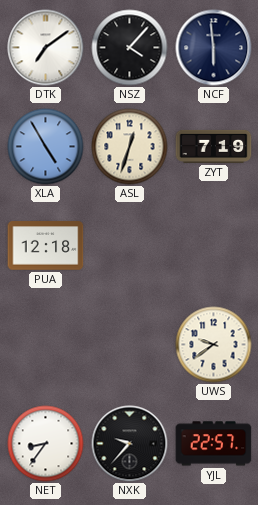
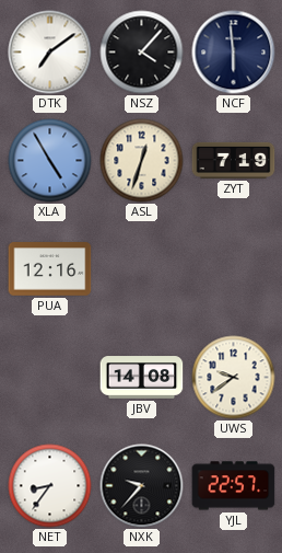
PUA: 12:18 -> 12:16 (50, 269)
JBV: none -> 14:08 (142, 378)
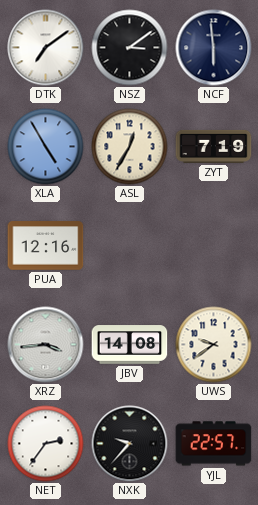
NSZ: 4:07 -> 3:09 (130, 48)
ASL: 12:33 -> 12:35 (130, 147)
XRZ: none -> 3:44 (46, 345)
NET: 8:36 -> 2:36 (46, 444)
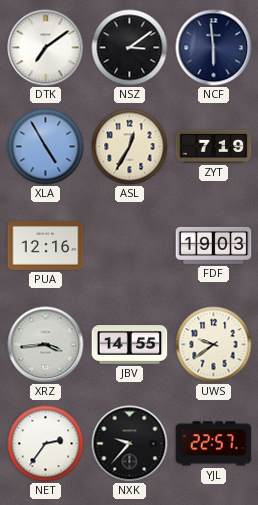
FDF: none -> 19:03 (214, 245)
JBV: 14:08 -> 14:55 (130, 345)
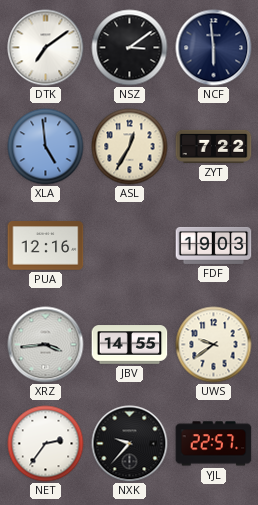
XLA: 4:55 -> 4:59 (46, 147)
ZYT: 7:19 -> 7:22 (214, 146)
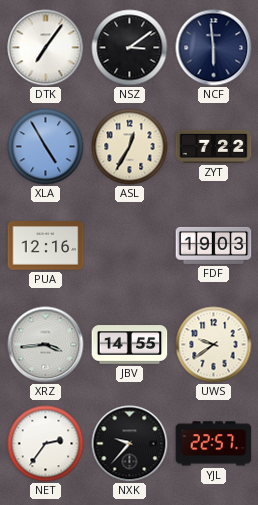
DTK: 7:09 -> 7:06 (46, 48)
XLA: 4:59 -> 4:55 (46, 147)
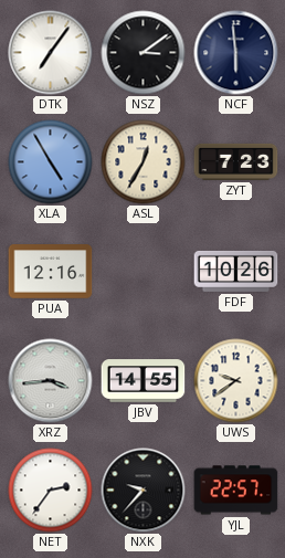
ZYT: 7:22 -> 7:23 (236, 161)
FDF: 19:03 -> 10:26 (236, 271)
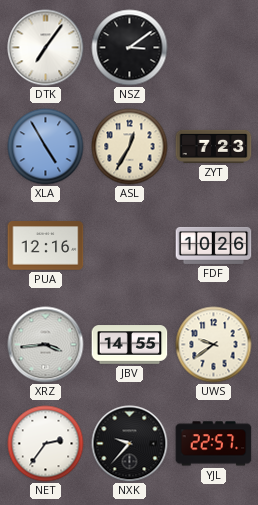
NCF: 5:59 -> none (236, 53)
